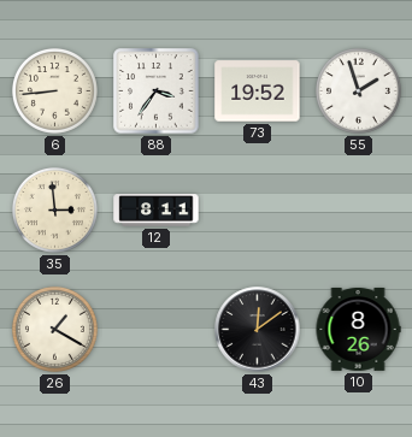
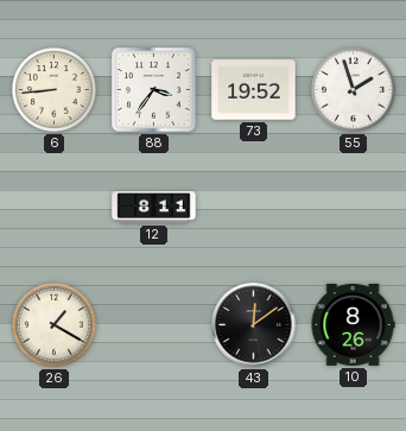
35: 2:59 -> none (54, 209)
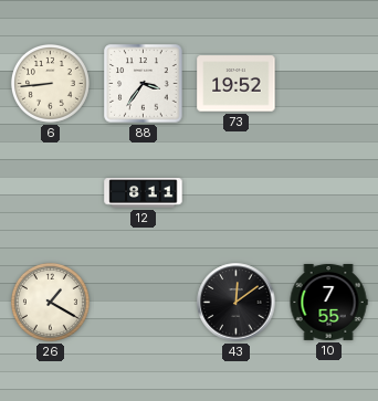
55: 1:57 -> none (353, 89)
10: 8:26 -> 7:55 (328, 302)
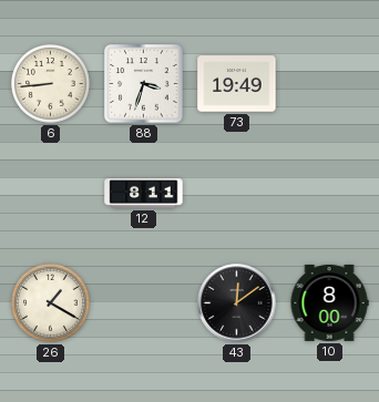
88: 3:36 -> 3:33 (144, 84)
73: 19:52 -> 19:49 (237, 84)
10: 7:55 -> 8:00 (329, 302)
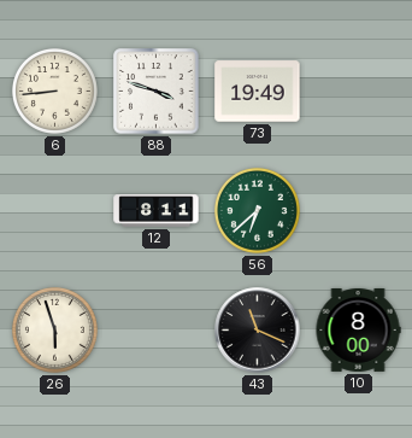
88: 3:33 -> 3:48 (157, 92)
56: none -> 6:38 (257, 210)
26: 1:20 -> 5:57 (54, 329)
43: 12:09 -> 11:19 (258, 331)
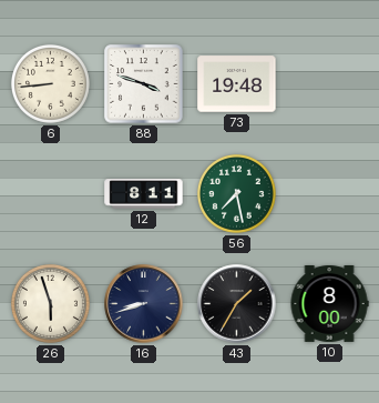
73: 19:49 -> 19:48 (237, 84)
56: 6:38 -> 7:28 (236, 193)
16: none -> 8:42 (144, 304)
43: 11:19 -> 1:35 (237, 304)
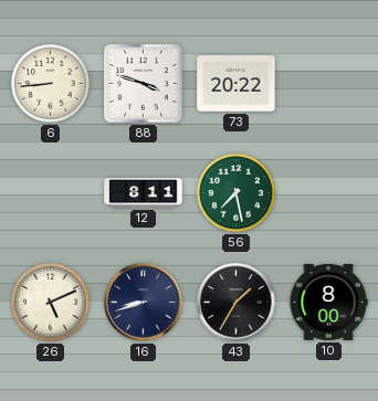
73: 19:48 -> 20:22 (237, 84)
26: 5:57 -> 5:11 (50, 302)
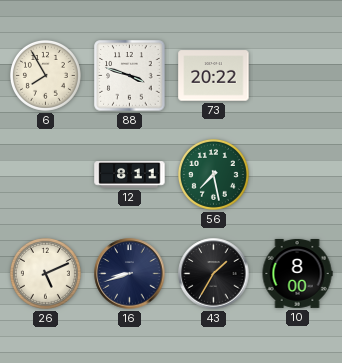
6: 8:44 -> 7:55 (45, 75)
